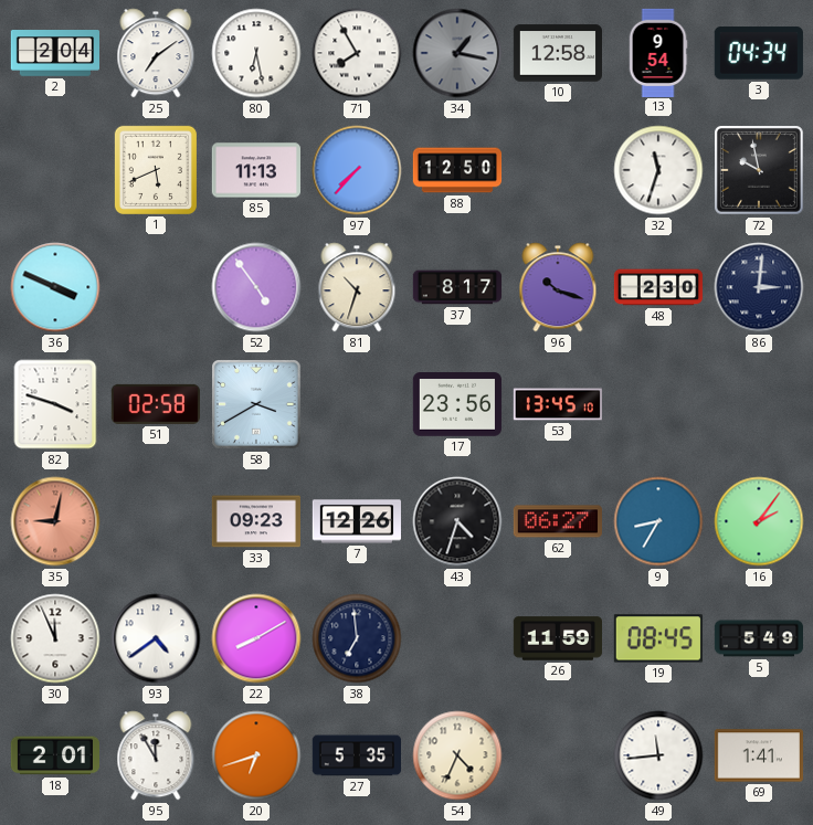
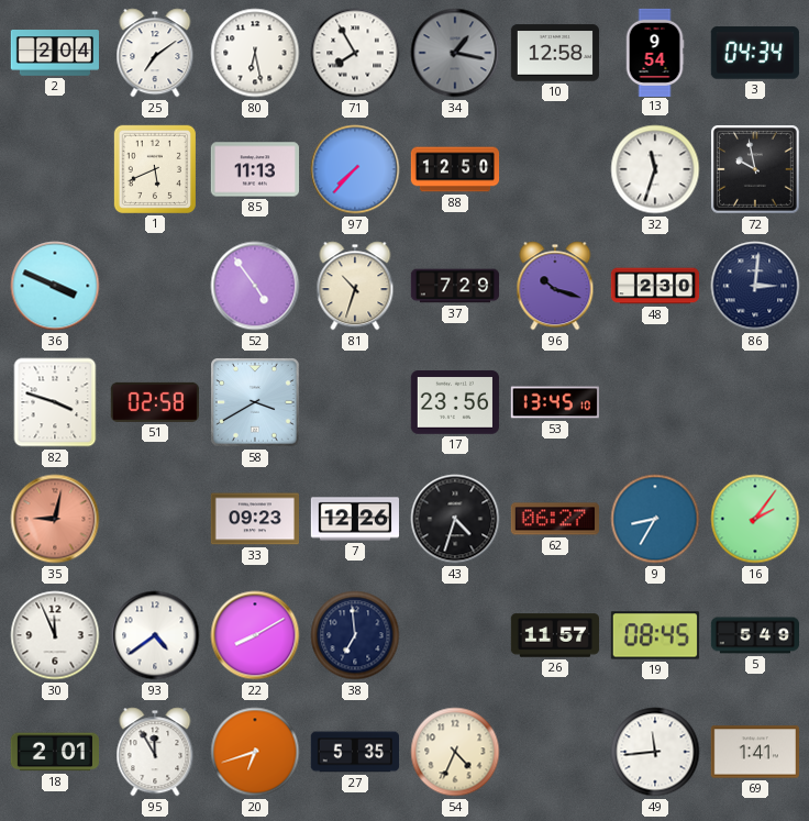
37: 8:17 -> 7:29 (455, 286)
26: 11:59 -> 11:57 (554, 635)
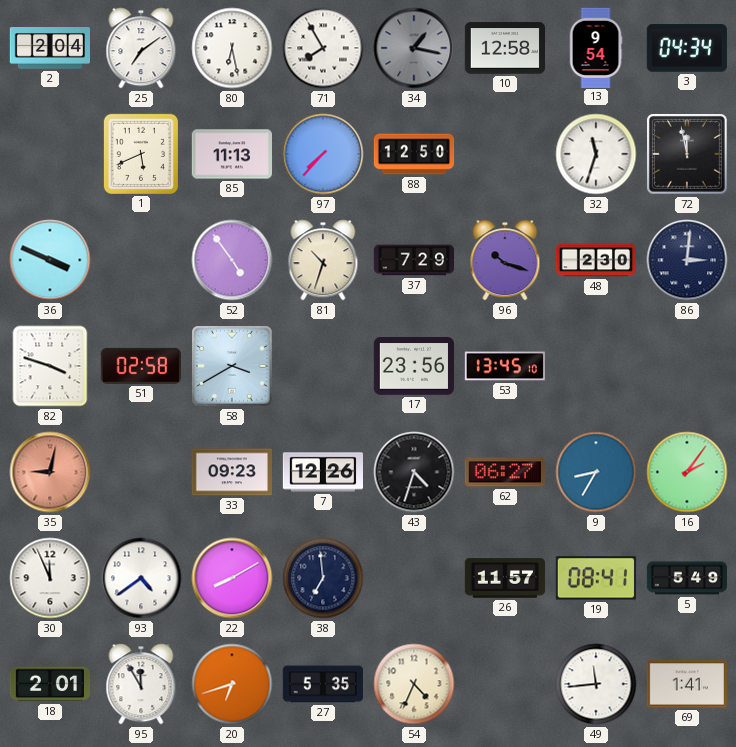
72: 9:58 -> 11:58 (688, 155)
19: 08:45 -> 08:41 (596, 578)
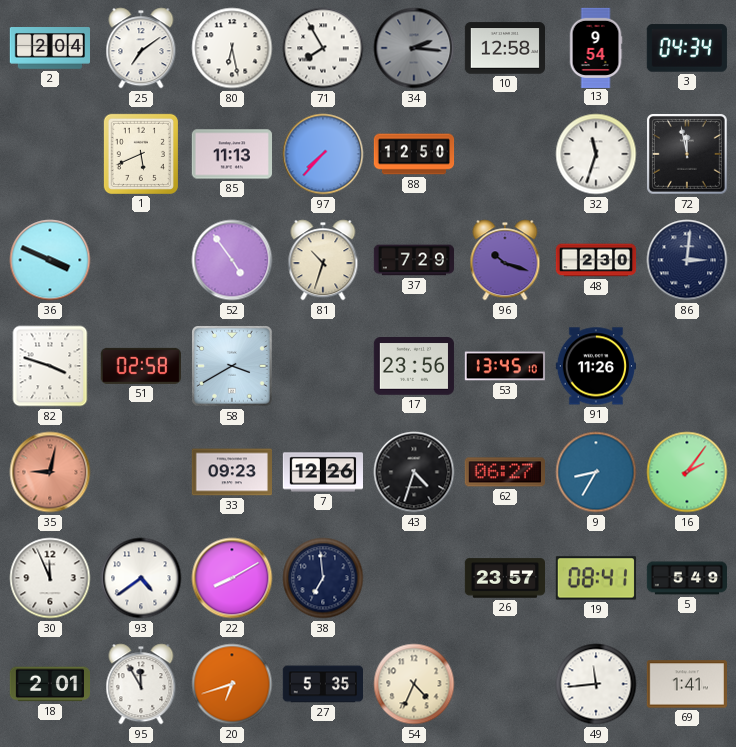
34: 1:17 -> 2:16 (414, 48)
91: none -> 11:26 (595, 366)
26: 11:57 -> 23:57 (504, 578)
